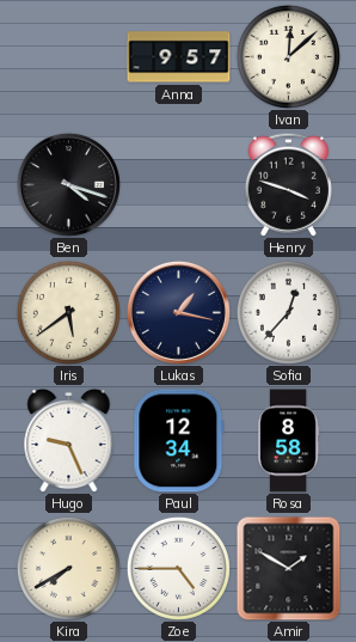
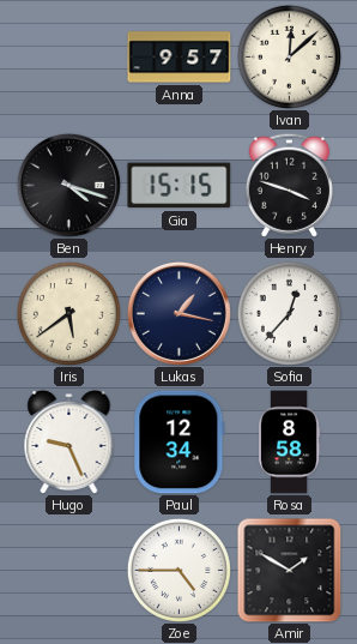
Gia: none -> 15:15 (180, 186)
Kira: 7:40 -> none (68, 568)
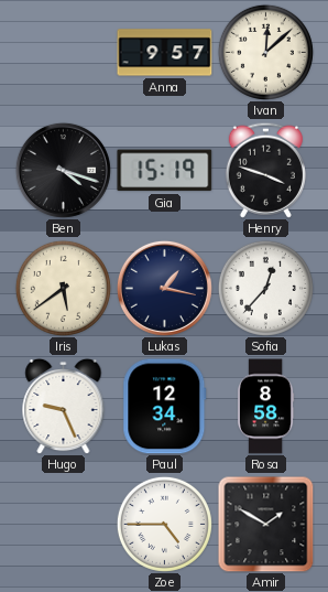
Gia: 15:15 -> 15:19 (165, 171)
